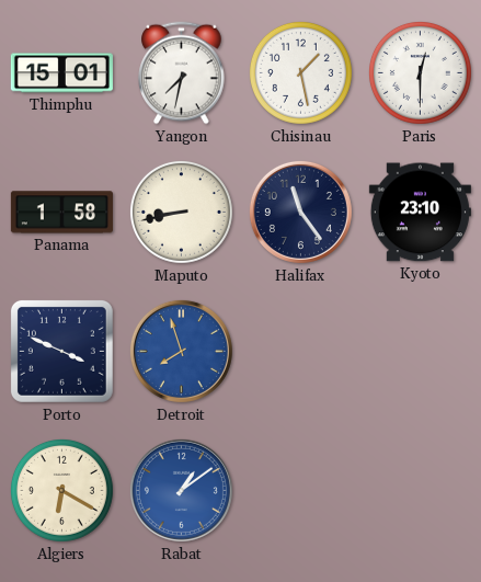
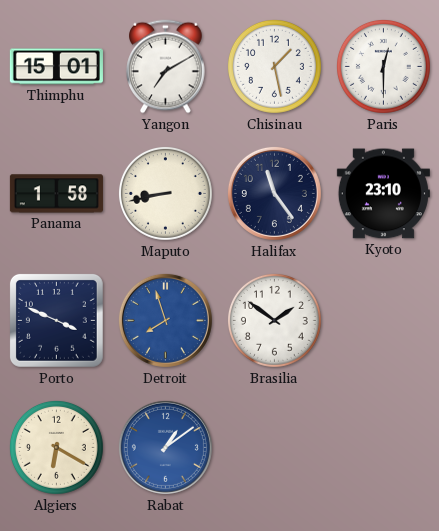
Yangon: 7:32 -> 7:10 (166, 67)
Brasilia: none -> 1:51 (274, 320)
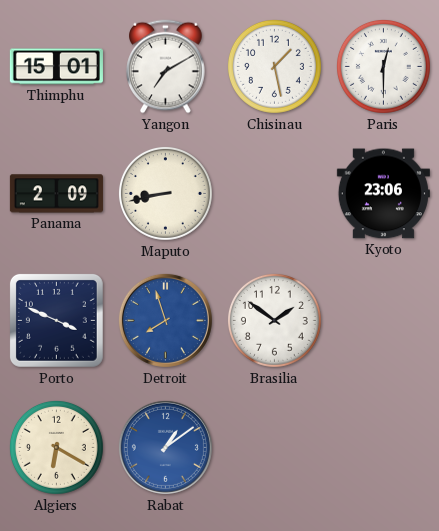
Panama: 1:58 -> 2:09 (56, 194)
Halifax: 11:24 -> none (274, 193)
Kyoto: 23:10 -> 23:06 (383, 194)
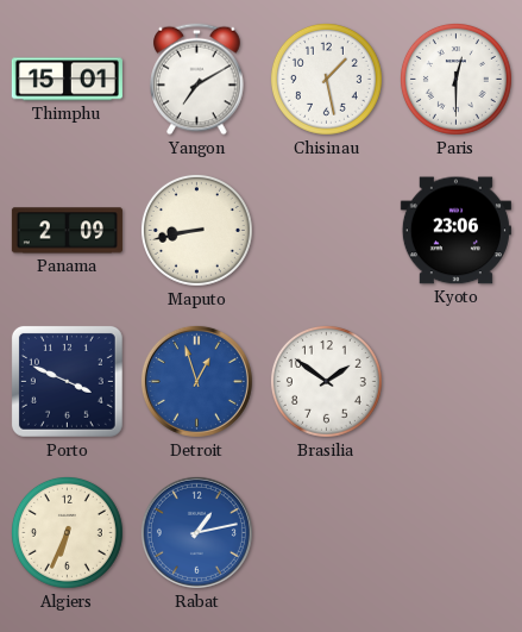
Detroit: 7:57 -> 12:57 (196, 381)
Algiers: 6:20 -> 6:34 (67, 532)
Rabat: 1:09 -> 1:13 (196, 532)
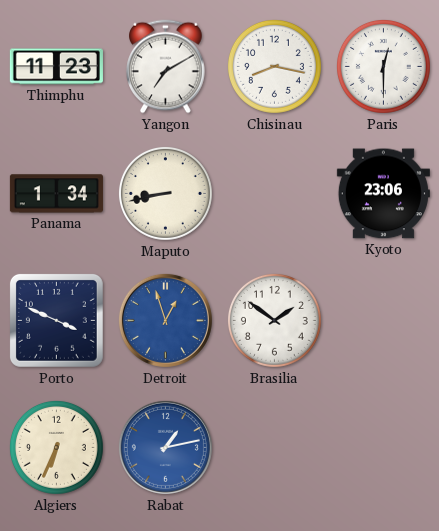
Thimphu: 15:01 -> 11:23 (56, 67)
Chisinau: 1:28 -> 8:17 (274, 66)
Panama: 2:09 -> 1:34 (56, 194)
